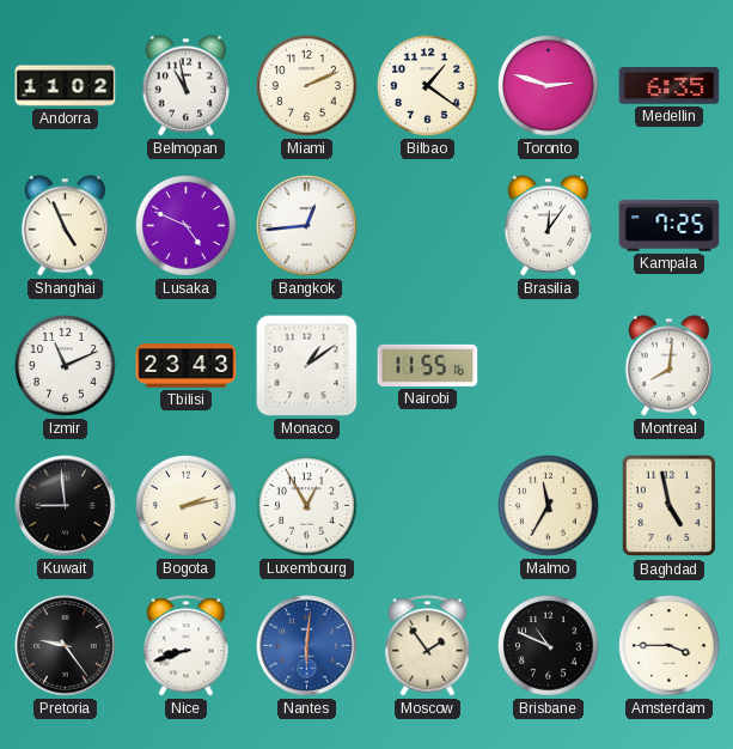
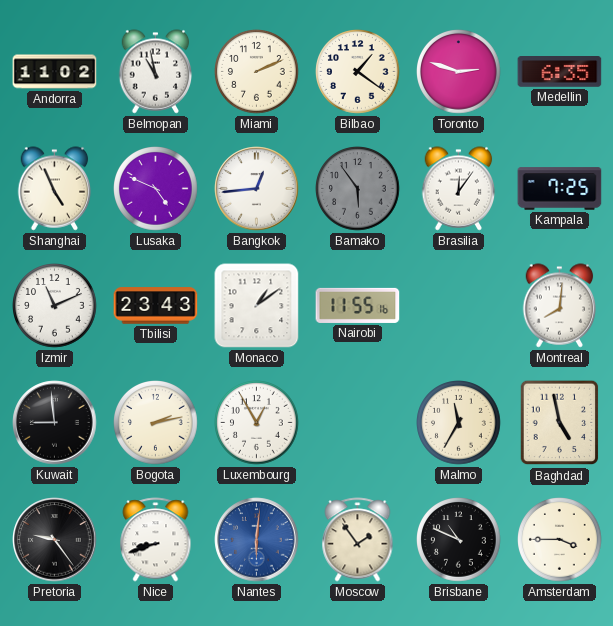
Bamako: none -> 5:54 (358, 189)
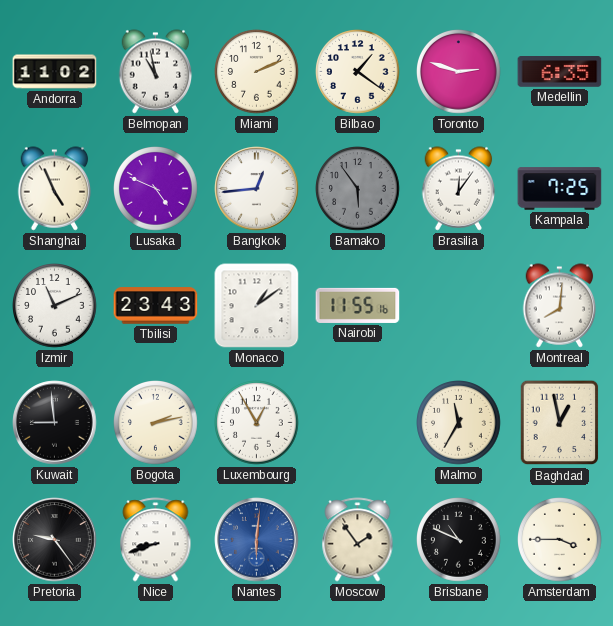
Baghdad: 4:58 -> 12:58 (560, 423)
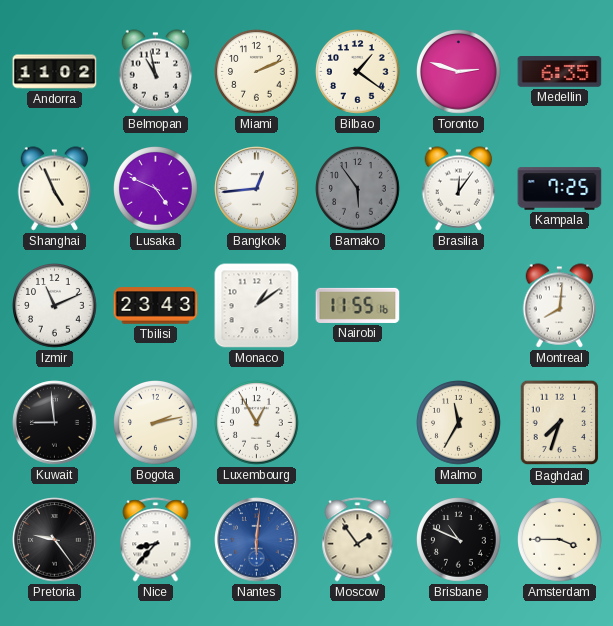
Baghdad: 12:58 -> 7:33 (560, 423)
Nice: 8:42 -> 8:37 (156, 540)
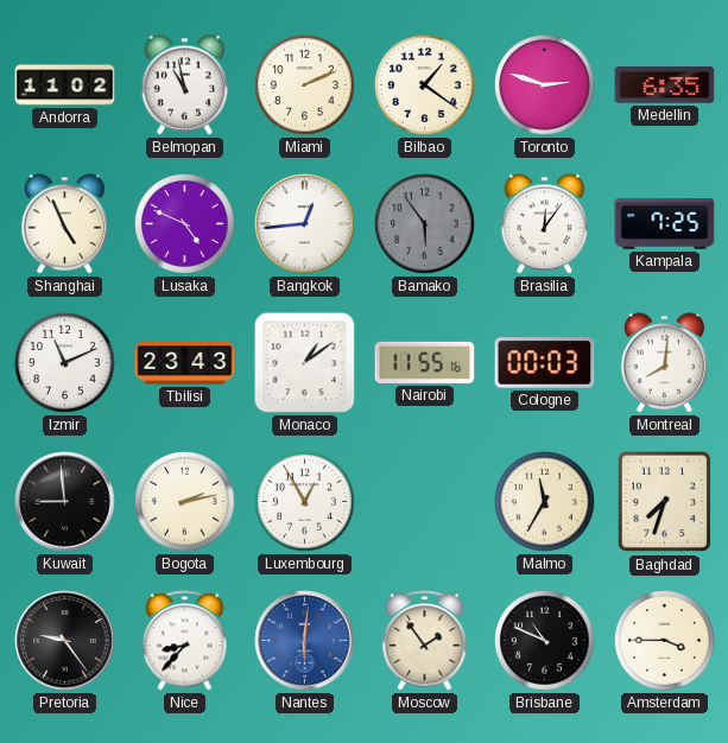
Cologne: none -> 00:03 (545, 363)
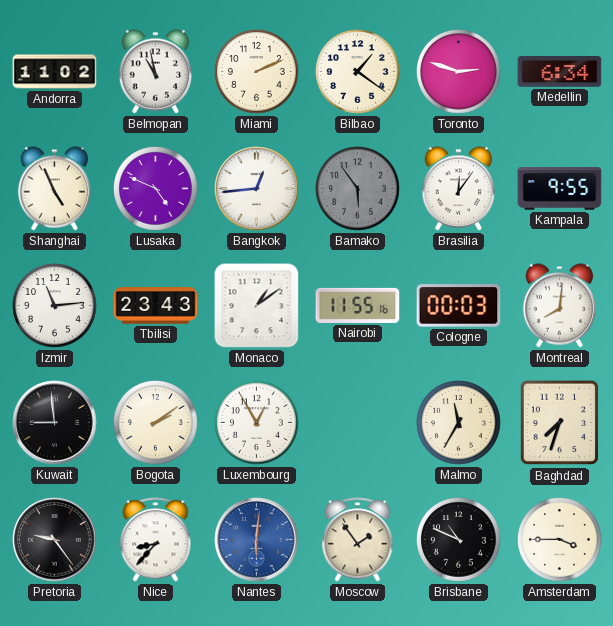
Medellin: 6:35 -> 6:34 (560, 72)
Kampala: 7:25 -> 9:55 (560, 189)
Izmir: 11:11 -> 11:14 (55, 306)
Bogota: 2:13 -> 2:09 (156, 423)
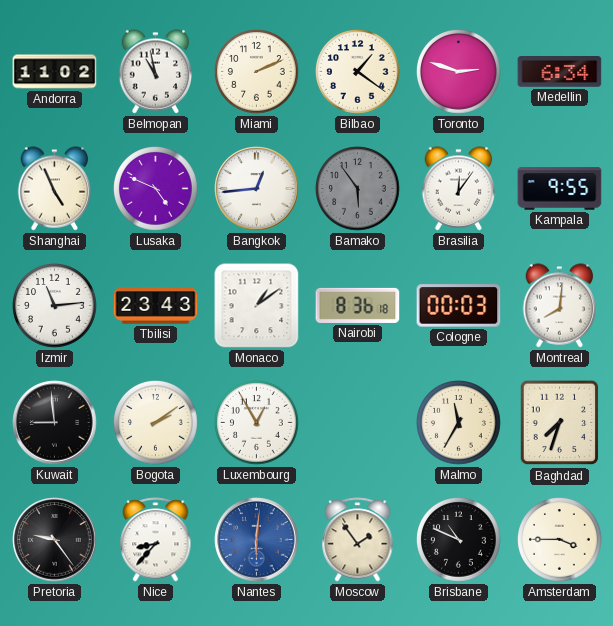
Nairobi: 11:55 -> 8:36 (358, 305)
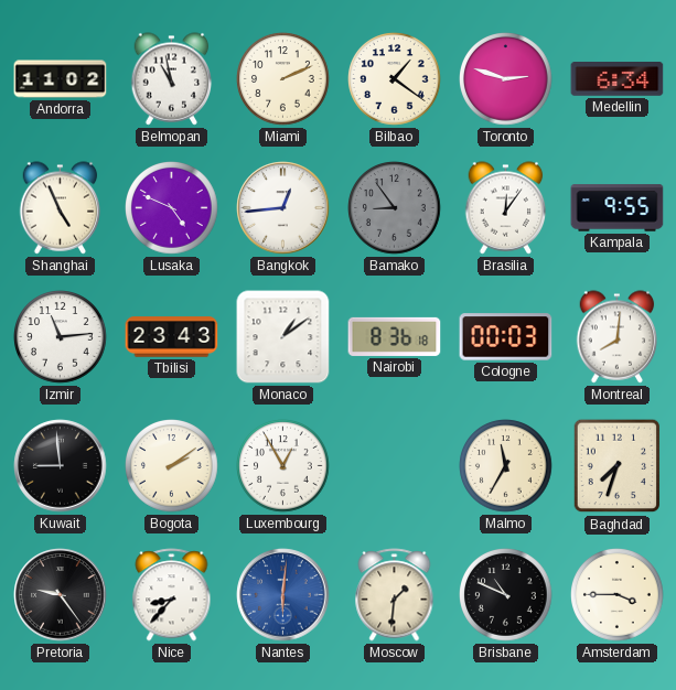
Bamako: 5:54 -> 8:54 (395, 208)
Moscow: 1:54 -> 1:31 (395, 595)
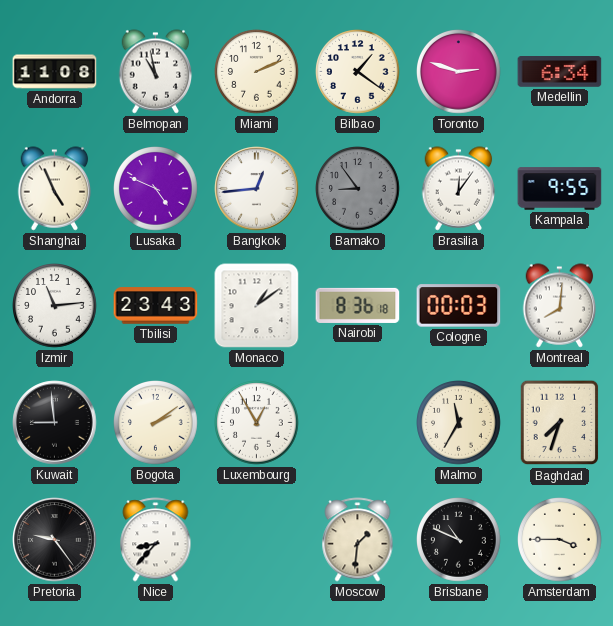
Andorra: 11:02 -> 11:08 (55, 72)
Nantes: 6:01 -> none (283, 595)
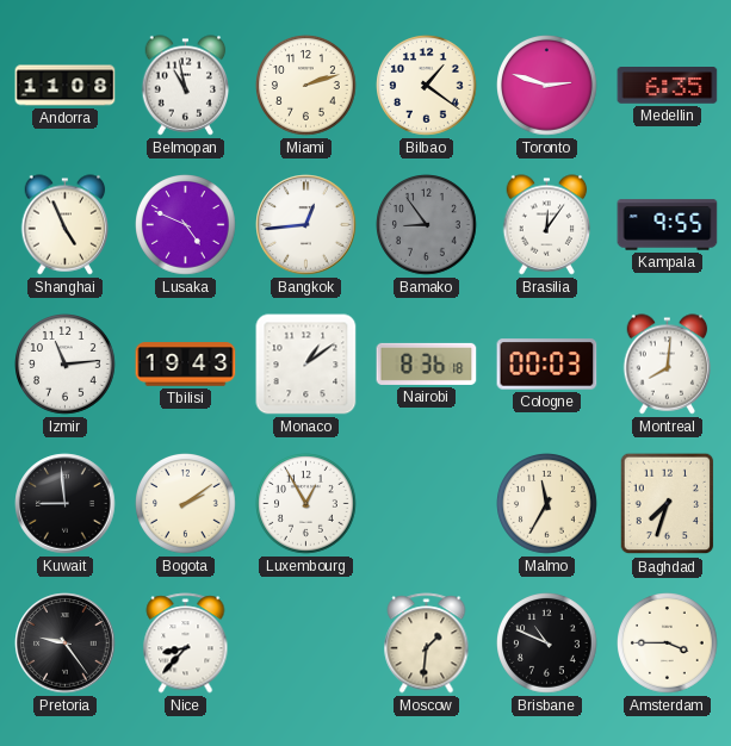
Miami: 2:11 -> 2:12 (306, 86)
Medellin: 6:34 -> 6:35 (668, 86)
Tbilisi: 23:43 -> 19:43 (186, 365)
